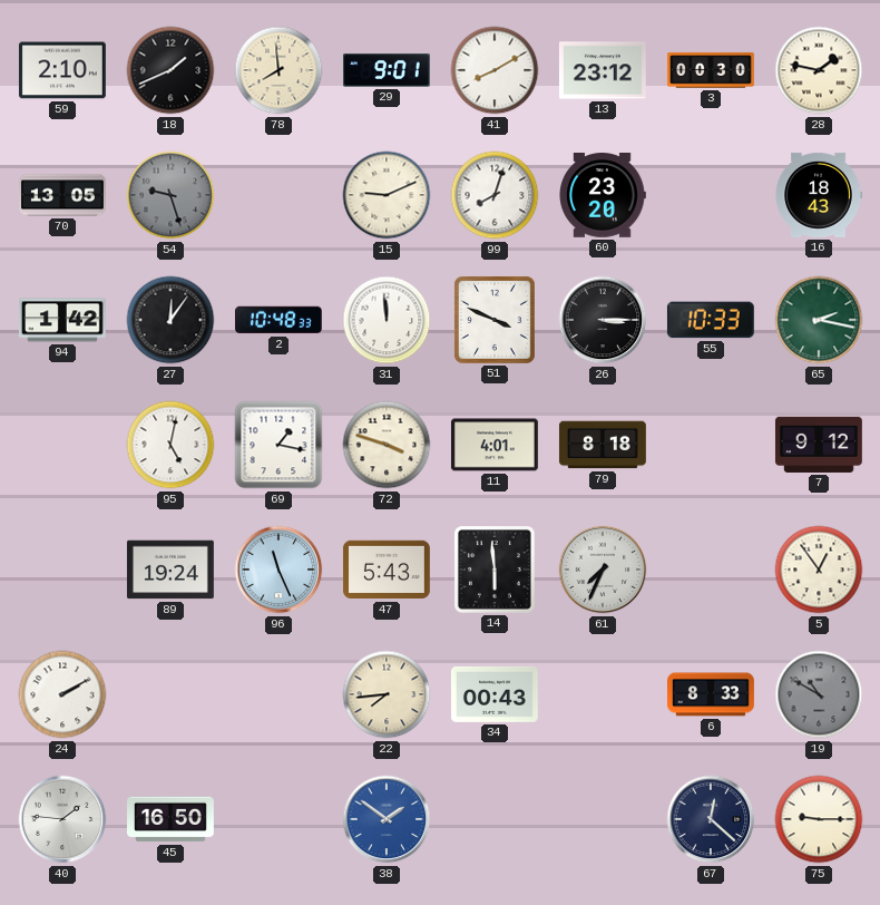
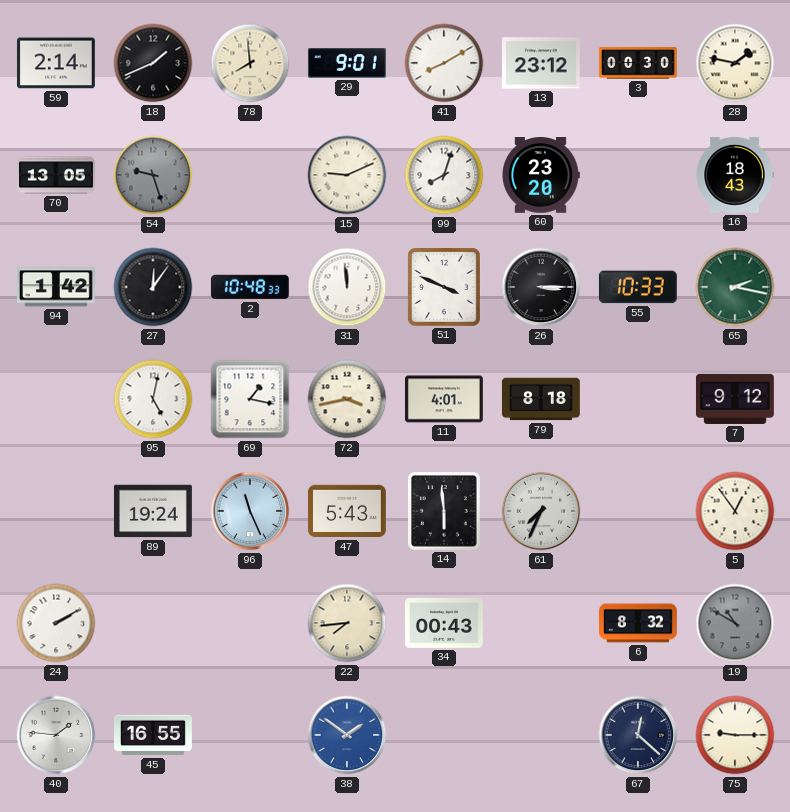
59: 2:10 -> 2:14 (56, 63)
72: 3:48 -> 3:43 (347, 399)
6: 8:33 -> 8:32 (639, 623)
45: 16:50 -> 16:55 (154, 735)
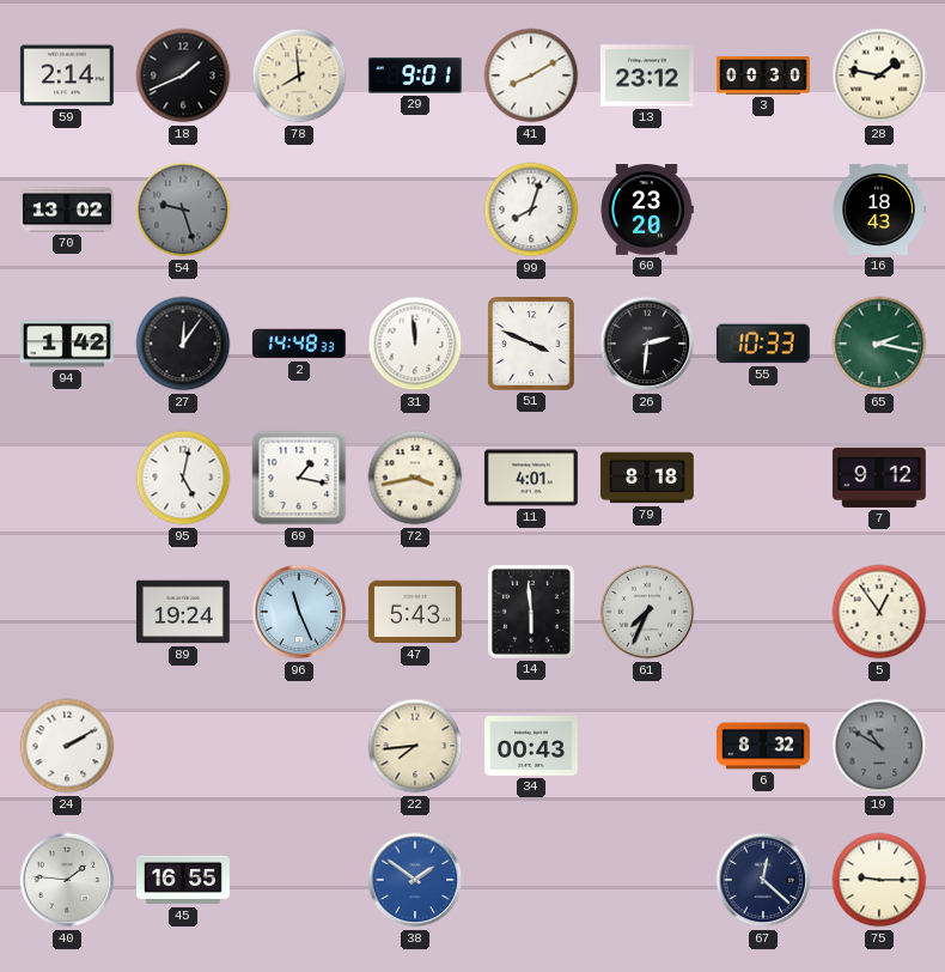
70: 13:05 -> 13:02 (68, 209)
15: 9:11 -> none (347, 175)
2: 10:48 -> 14:48 (299, 344)
26: 3:15 -> 2:31 (647, 344)
